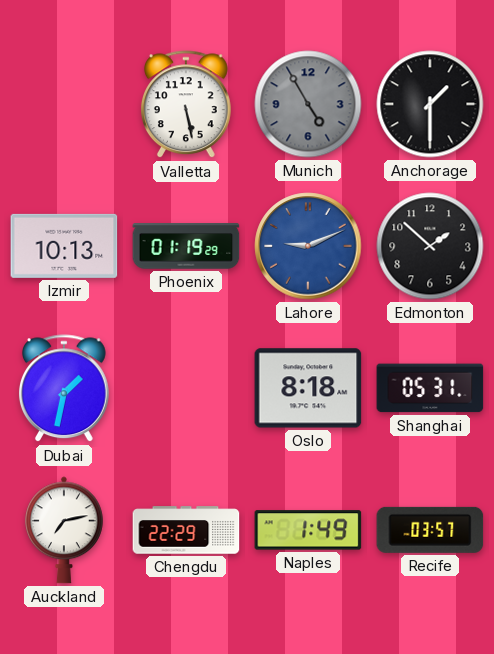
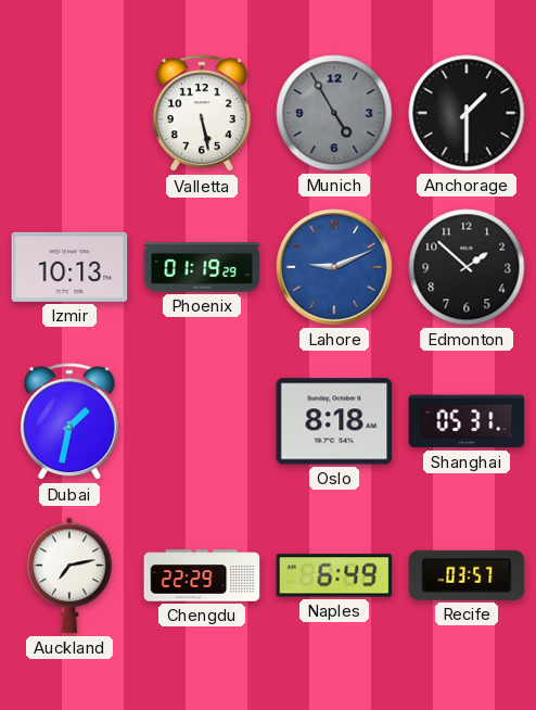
Naples: 1:49 -> 6:49 (334, 575)
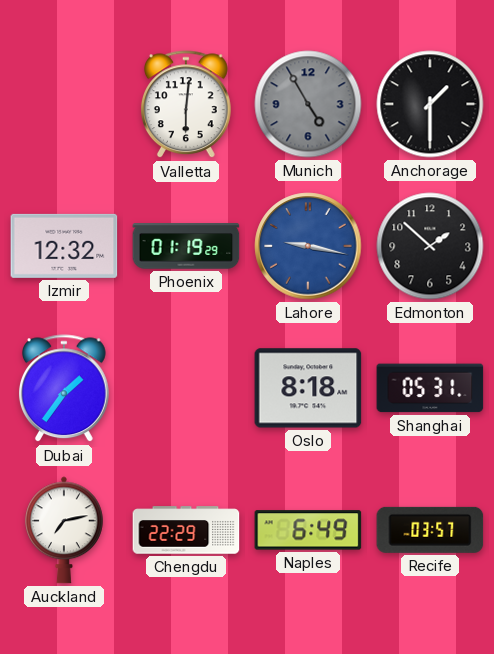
Valletta: 5:28 -> 6:01 (186, 105)
Izmir: 10:13 -> 12:32 (64, 246)
Lahore: 9:11 -> 9:17 (308, 246)
Dubai: 1:32 -> 1:36 (64, 389)
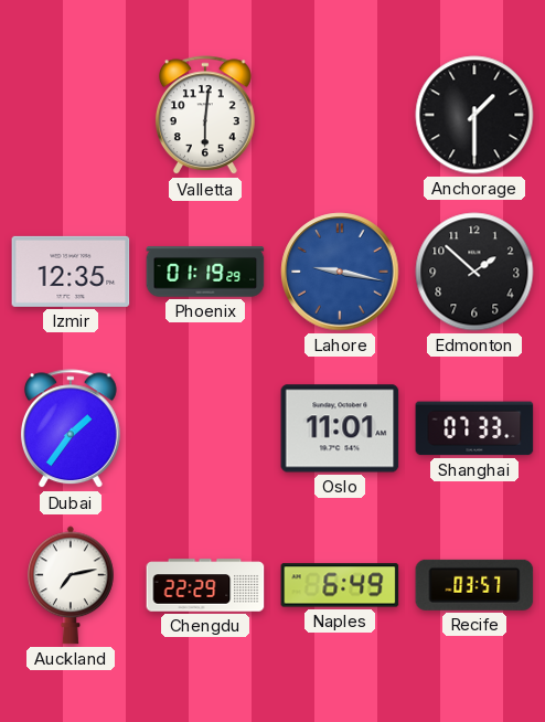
Munich: 4:55 -> none (308, 104)
Izmir: 12:32 -> 12:35 (71, 272)
Oslo: 8:18 -> 11:01 (340, 428)
Shanghai: 05:31 -> 07:33 (474, 428)
